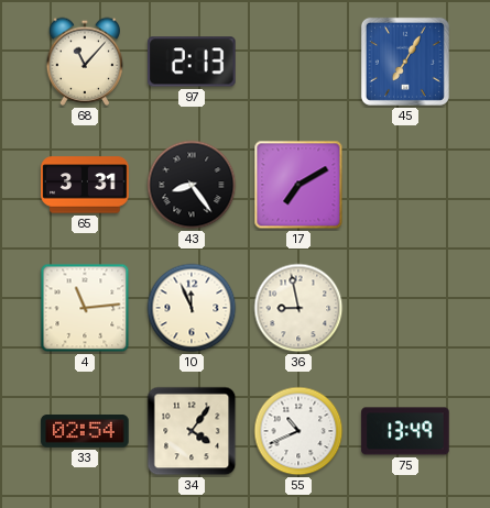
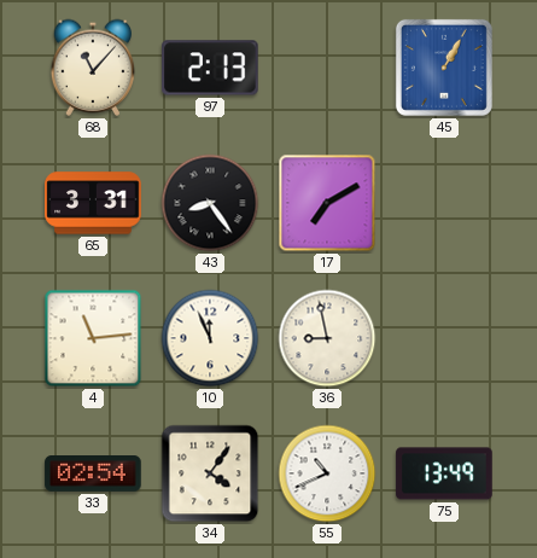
45: 7:05 -> 1:05 (444, 68)
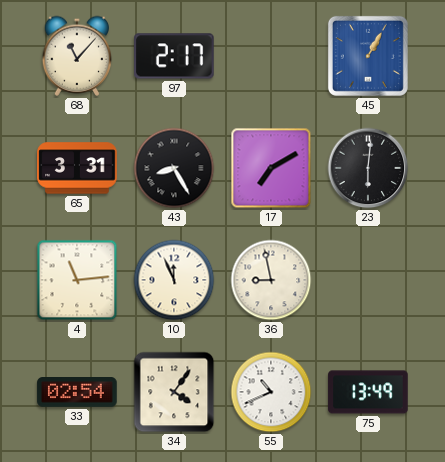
97: 2:13 -> 2:17 (175, 56)
43: 8:24 -> 8:25 (174, 168)
23: none -> 6:01 (368, 168)
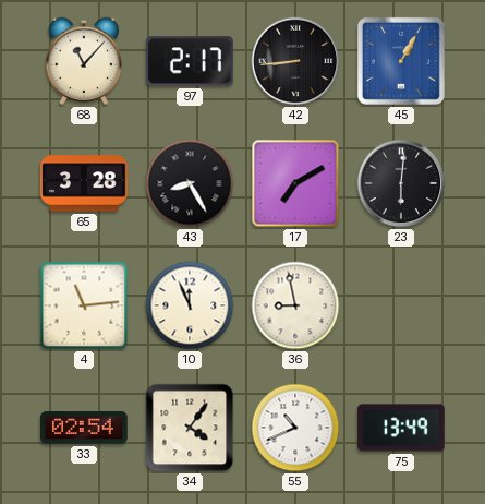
42: none -> 8:44 (295, 61)
65: 3:31 -> 3:28 (84, 183)
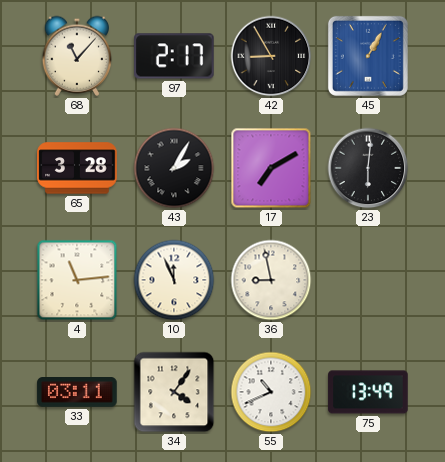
42: 8:44 -> 8:55 (271, 56)
43: 8:25 -> 2:05 (174, 168)
33: 02:54 -> 03:11 (77, 392)
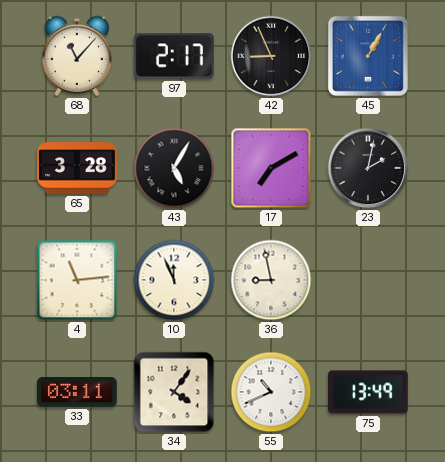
42: 8:55 -> 8:56 (271, 56)
43: 2:05 -> 5:05 (174, 168)
23: 6:01 -> 2:02 (368, 168)
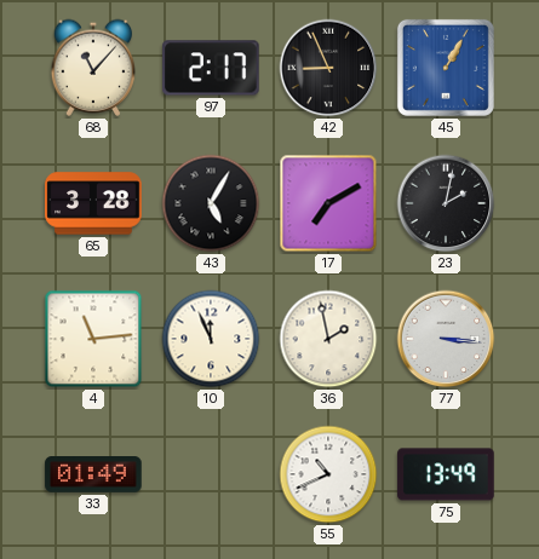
36: 8:58 -> 1:58 (328, 339)
77: none -> 3:16 (446, 339)
33: 03:11 -> 01:49 (93, 474)
34: 4:06 -> none (174, 392)
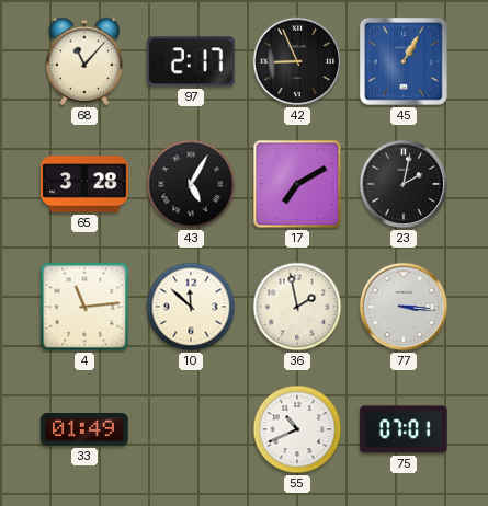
10: 11:56 -> 11:52 (191, 307)
75: 13:49 -> 07:01 (404, 429)
